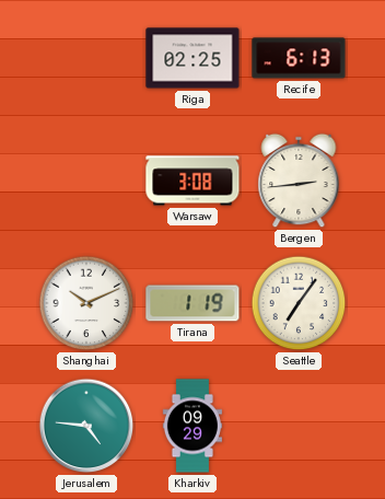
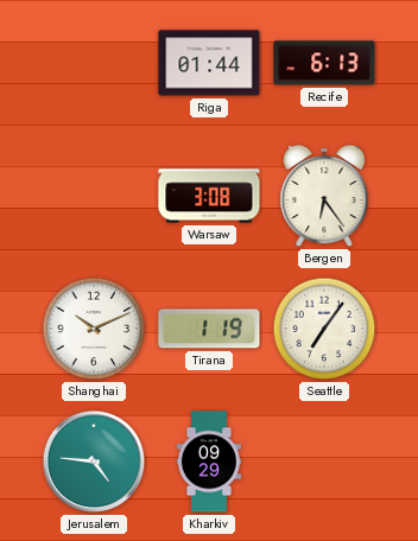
Riga: 02:25 -> 01:44 (209, 63)
Bergen: 2:44 -> 6:24 (324, 196)
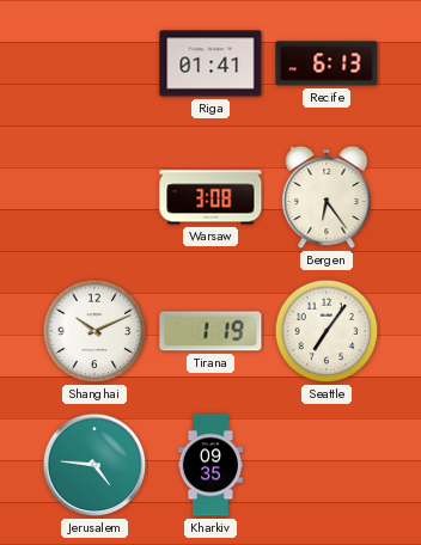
Riga: 01:44 -> 01:41 (210, 63)
Kharkiv: 09:29 -> 09:35 (210, 465)
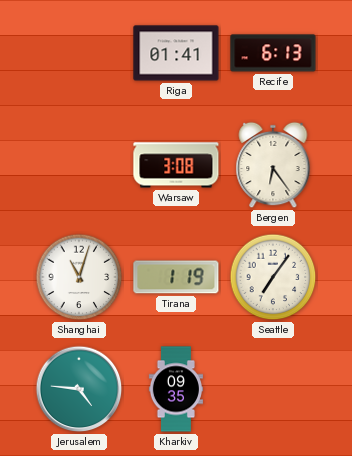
Shanghai: 10:11 -> 11:03 (79, 277)
